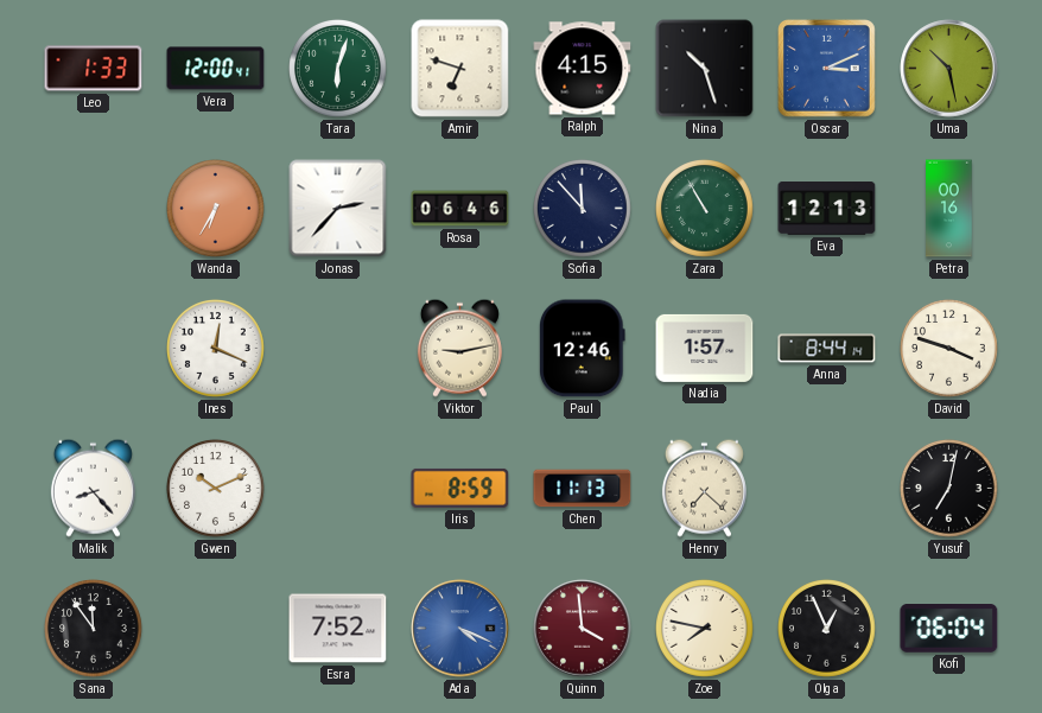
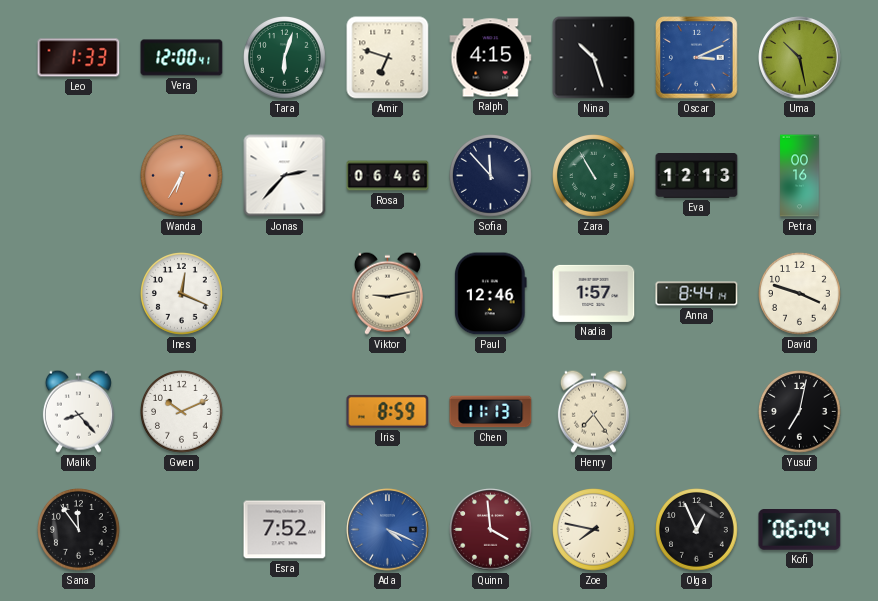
Henry: 7:22 -> 7:24 (593, 411)
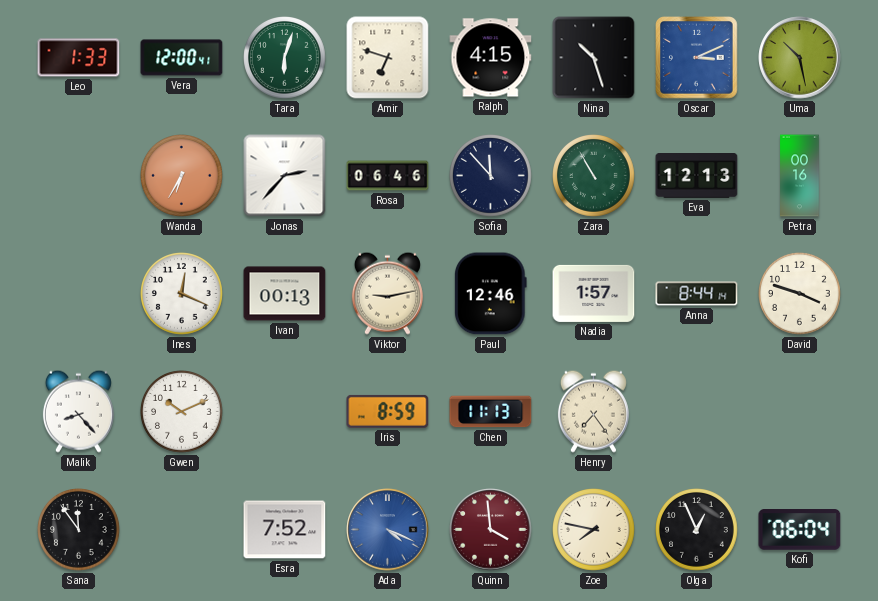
Ivan: none -> 00:13 (285, 294)
Yusuf: 7:02 -> none (800, 412)
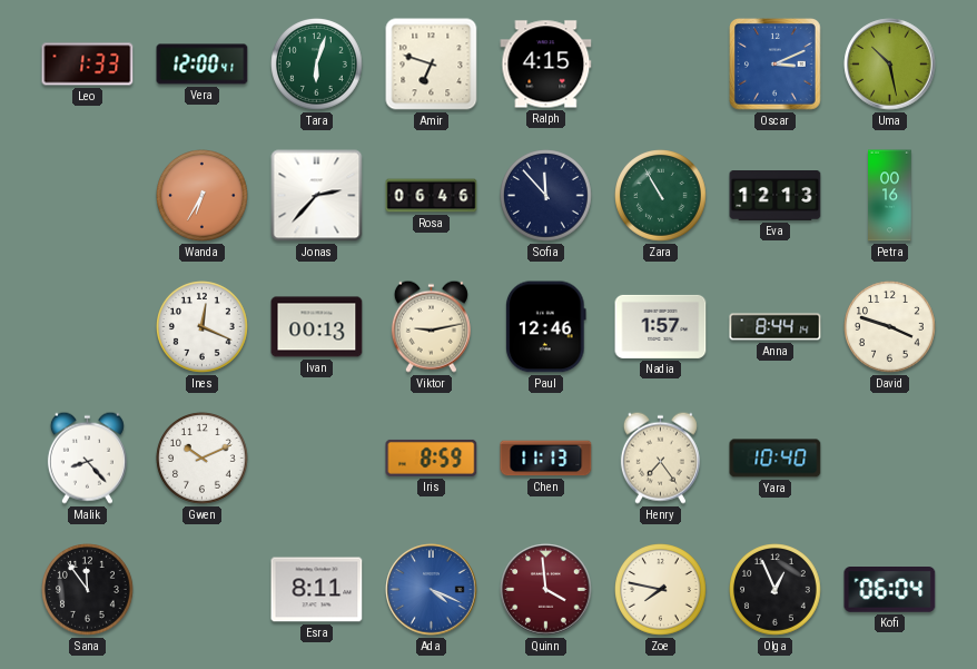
Nina: 10:27 -> none (594, 58)
Yara: none -> 10:40 (776, 459)
Esra: 7:52 -> 8:11 (317, 590)
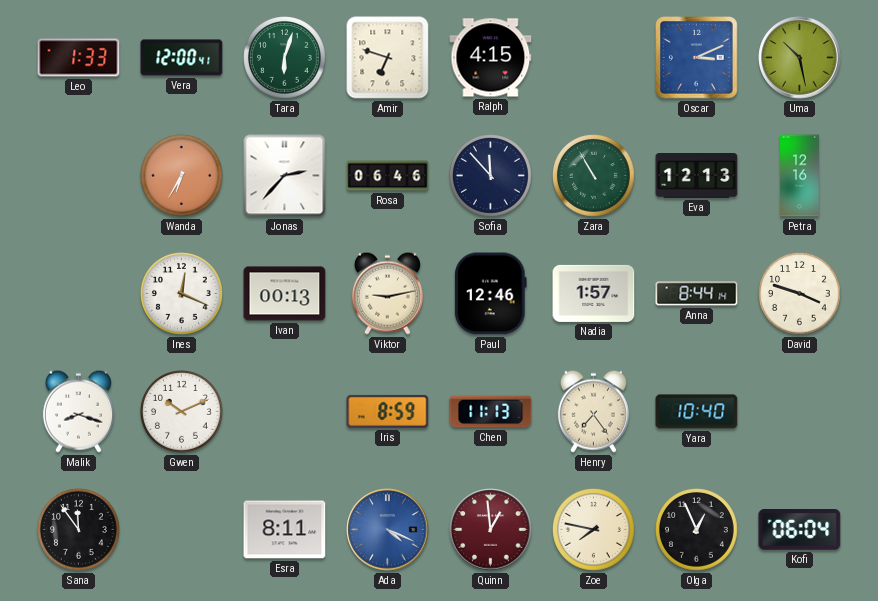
Petra: 00:16 -> 12:16 (800, 176)
Malik: 8:23 -> 8:18 (78, 411)
Quinn: 3:59 -> 12:59 (491, 530)
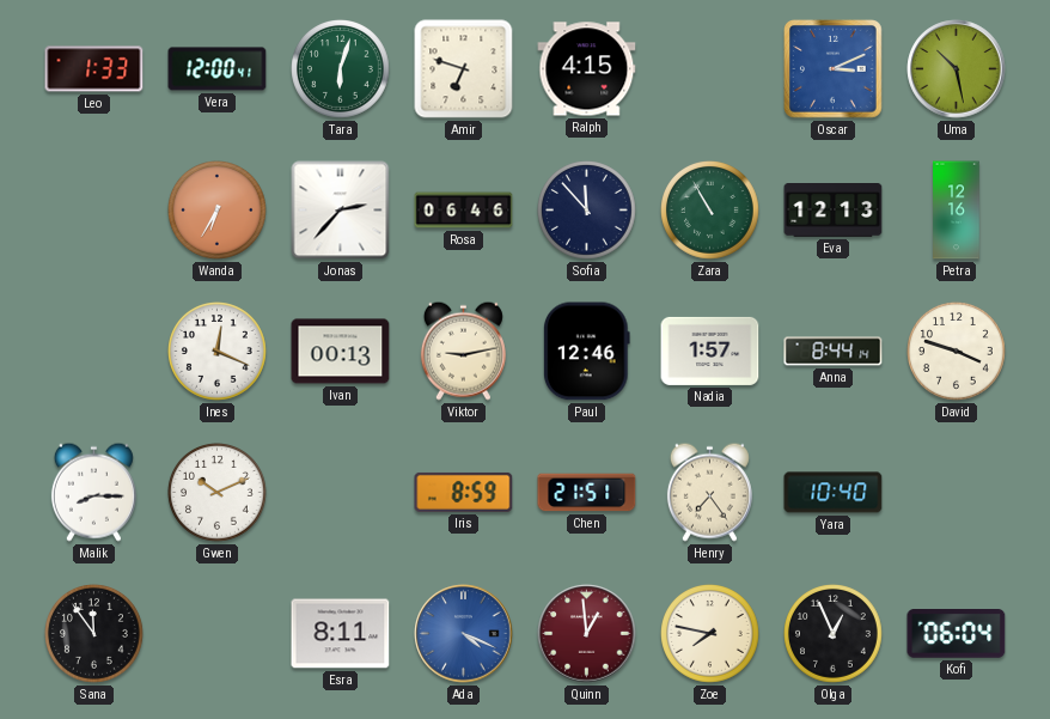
Malik: 8:18 -> 8:15 (93, 492)
Chen: 11:13 -> 21:51 (587, 493)
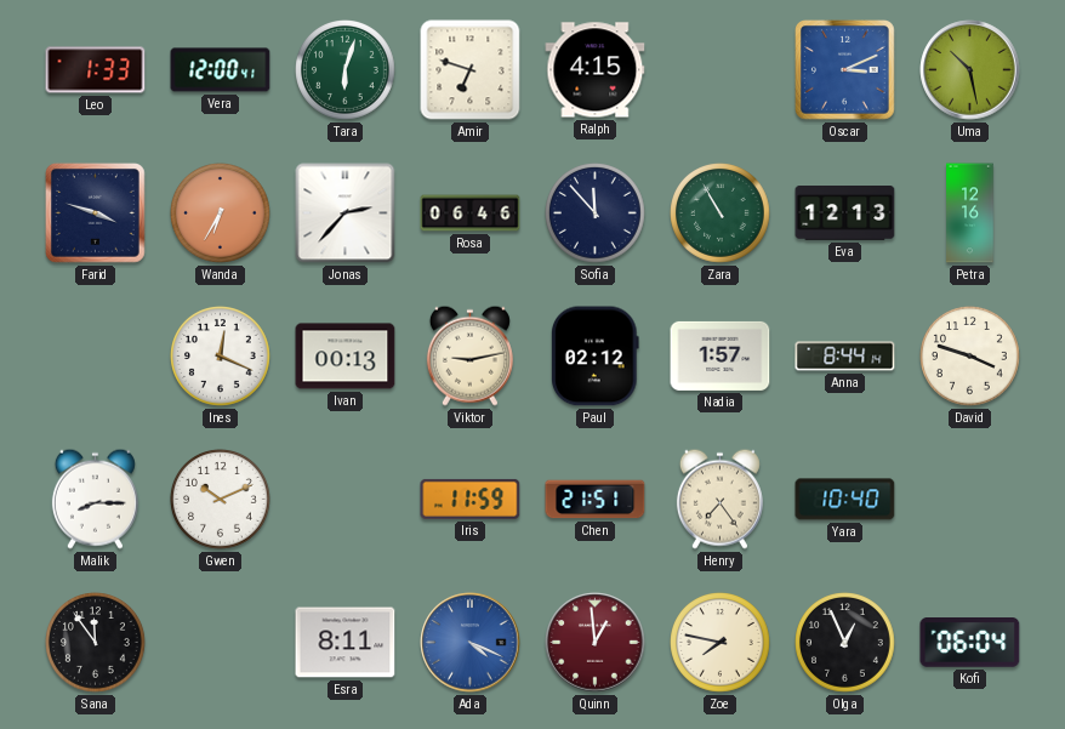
Farid: none -> 3:48 (96, 213)
Paul: 12:46 -> 02:12 (596, 357)
Iris: 8:59 -> 11:59 (471, 499)
